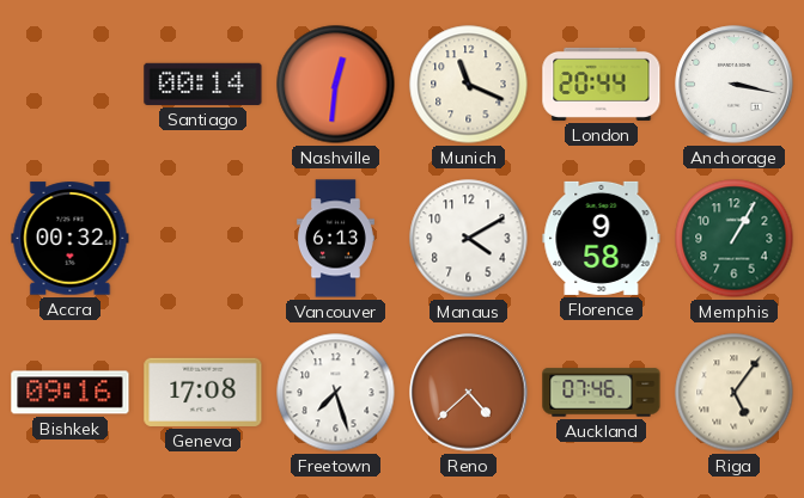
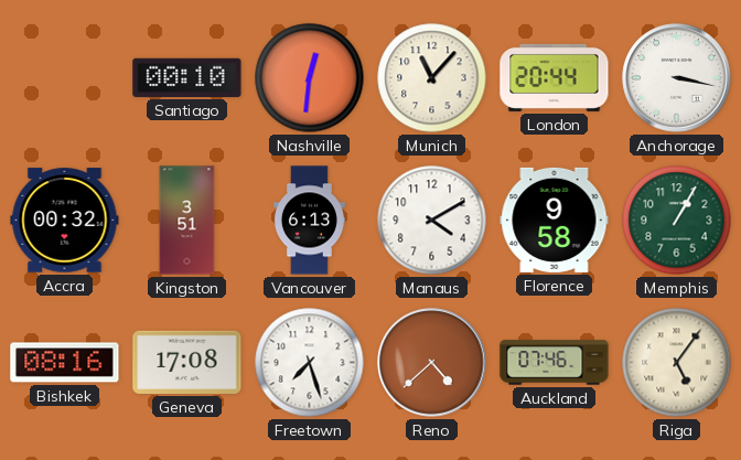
Santiago: 00:14 -> 00:10 (187, 77)
Munich: 11:19 -> 11:07 (432, 78)
Kingston: none -> 3:51 (187, 221)
Bishkek: 09:16 -> 08:16 (65, 363)
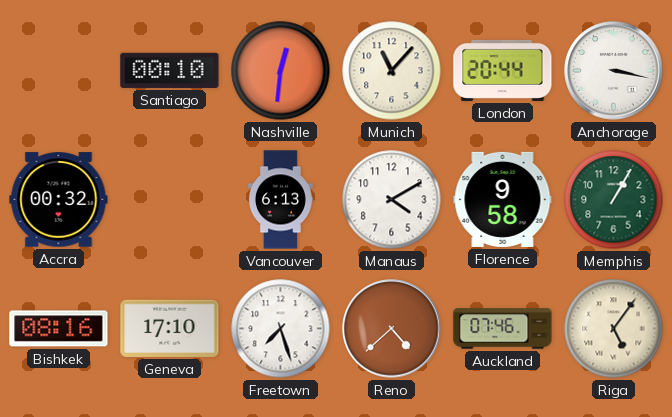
Kingston: 3:51 -> none (187, 221)
Geneva: 17:08 -> 17:10 (170, 328)
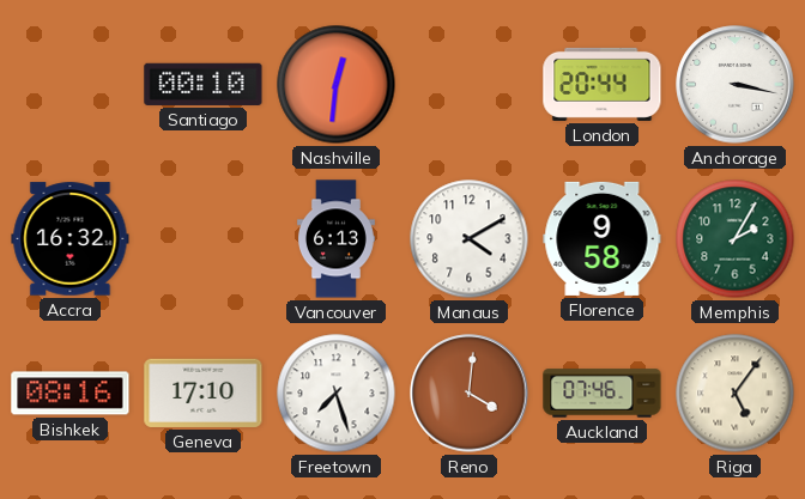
Munich: 11:07 -> none (392, 71)
Accra: 00:32 -> 16:32 (71, 239)
Memphis: 1:05 -> 2:05 (736, 239)
Reno: 4:38 -> 4:01 (470, 394)
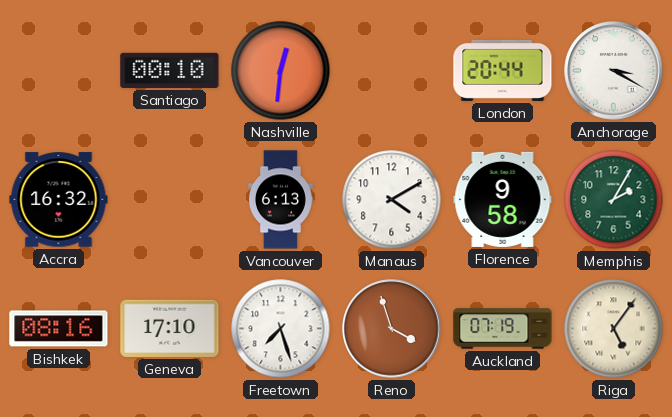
Anchorage: 3:17 -> 3:20 (614, 71)
Reno: 4:01 -> 3:57 (392, 329)
Auckland: 07:46 -> 07:19 (503, 329)
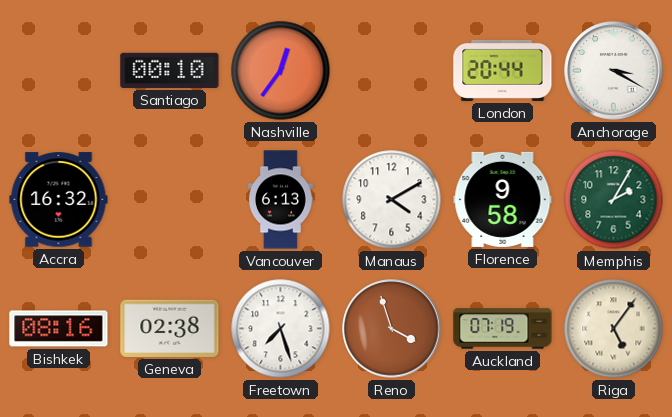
Nashville: 12:31 -> 12:36 (281, 71)
Geneva: 17:10 -> 02:38 (170, 328)
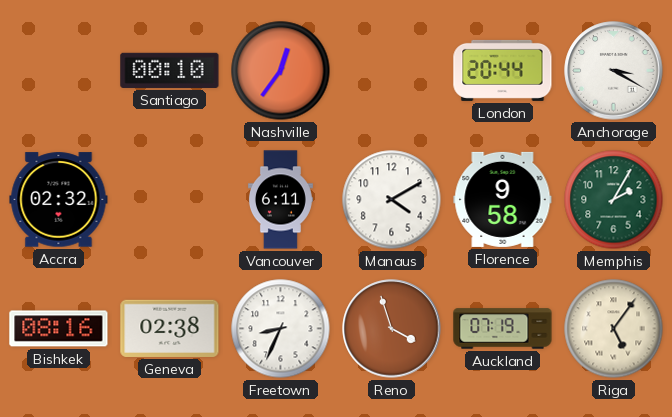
Accra: 16:32 -> 02:32 (59, 200)
Vancouver: 6:13 -> 6:11 (280, 200)
Freetown: 7:27 -> 8:34 (281, 329)
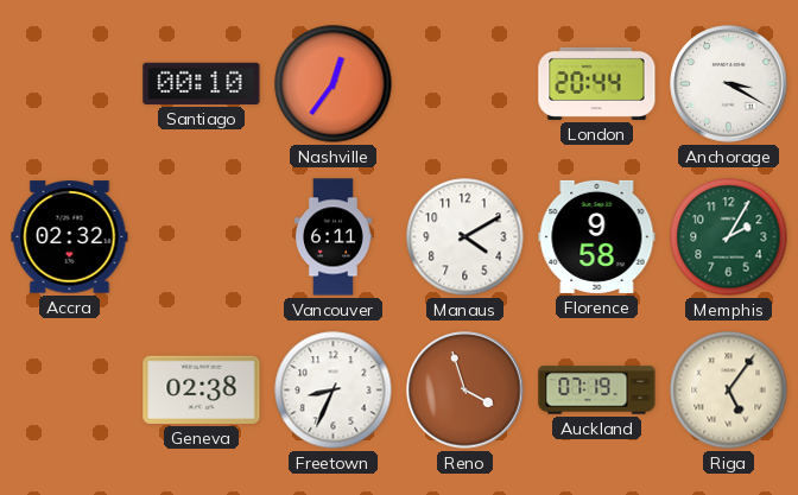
Bishkek: 08:16 -> none (59, 329)
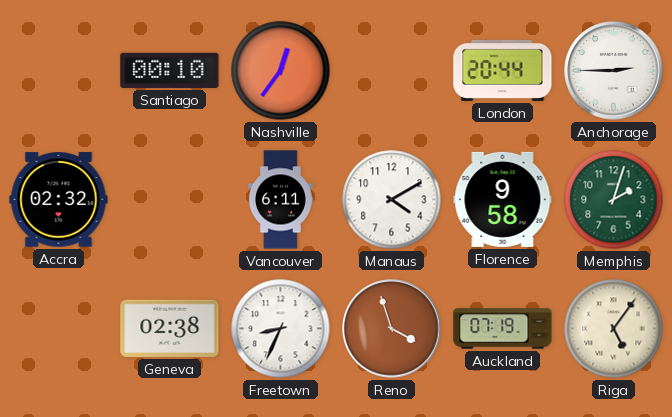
Anchorage: 3:20 -> 2:45 (614, 71)
Memphis: 2:05 -> 2:03 (614, 200)
